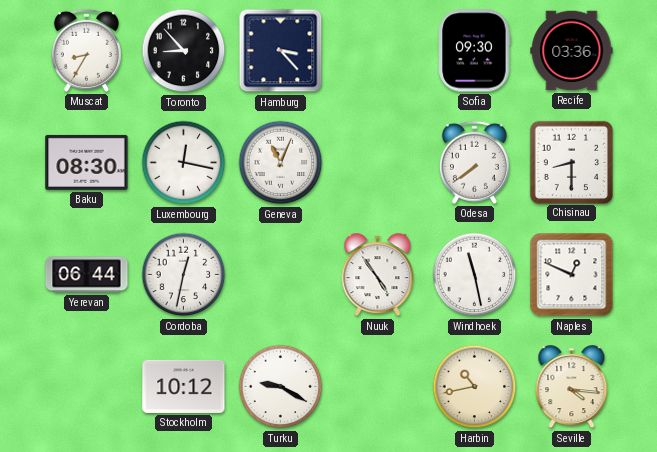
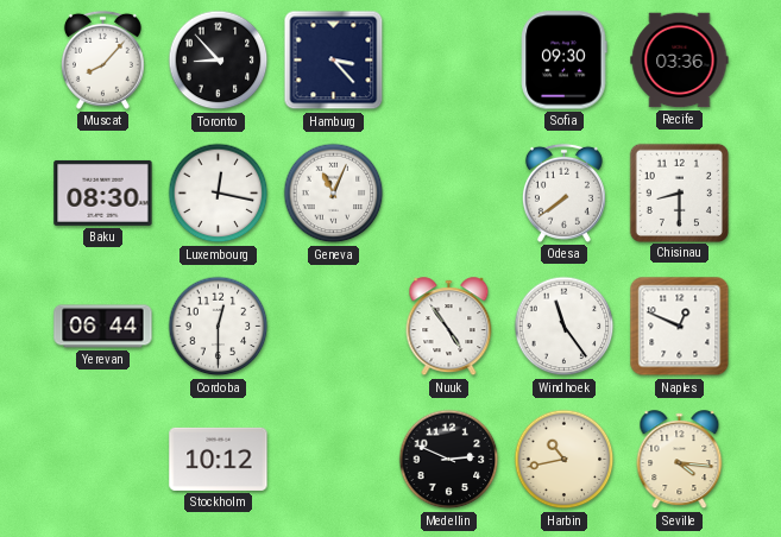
Muscat: 8:35 -> 8:07 (102, 59)
Cordoba: 12:32 -> 12:30 (219, 327)
Windhoek: 11:28 -> 11:24 (565, 327)
Turku: 9:20 -> none (281, 387)
Medellin: none -> 2:49 (449, 460)
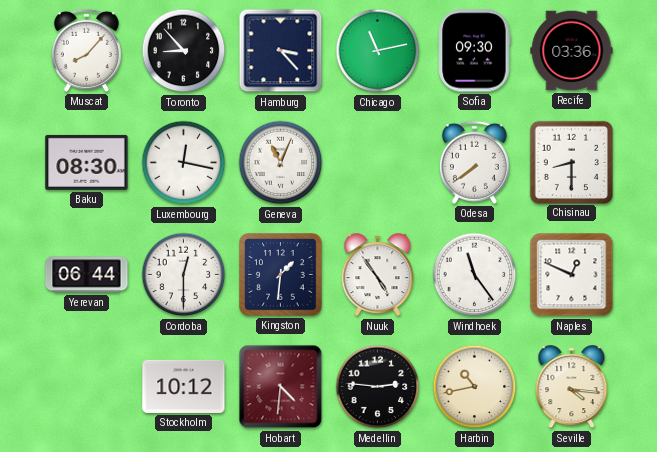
Chicago: none -> 11:13 (378, 51)
Kingston: none -> 1:31 (281, 275)
Hobart: none -> 4:31 (281, 387)
Medellin: 2:49 -> 2:46 (378, 387)
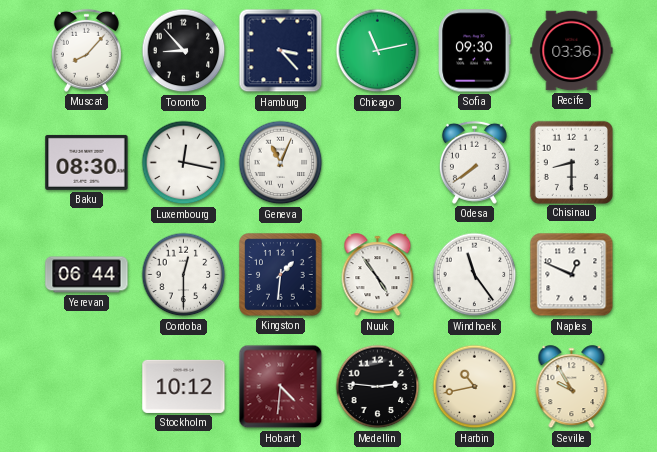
Seville: 4:16 -> 9:55 (572, 387)
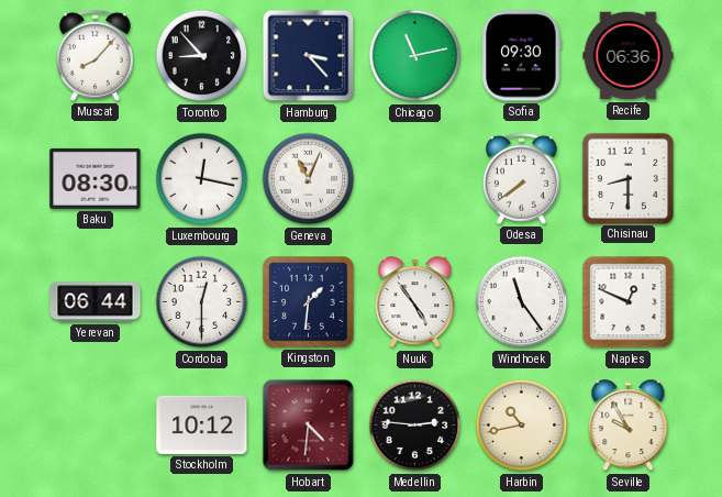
Recife: 03:36 -> 06:36 (629, 56)
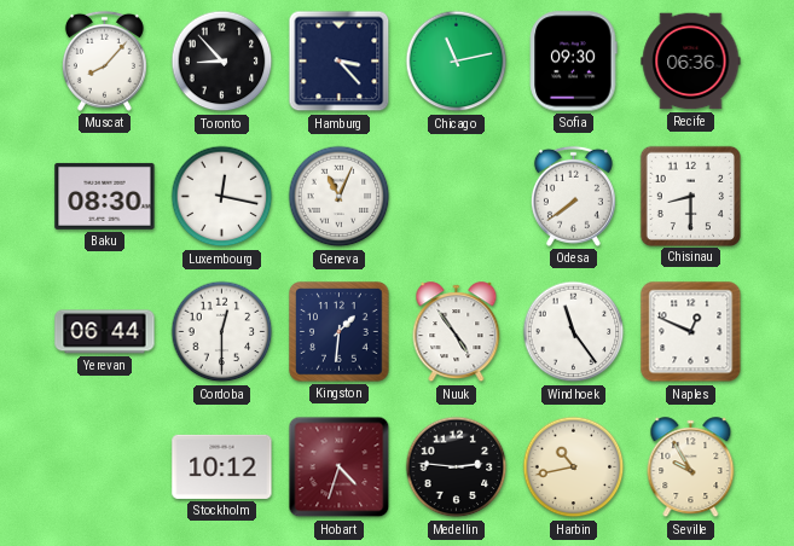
Hobart: 4:31 -> 4:33 (340, 467)
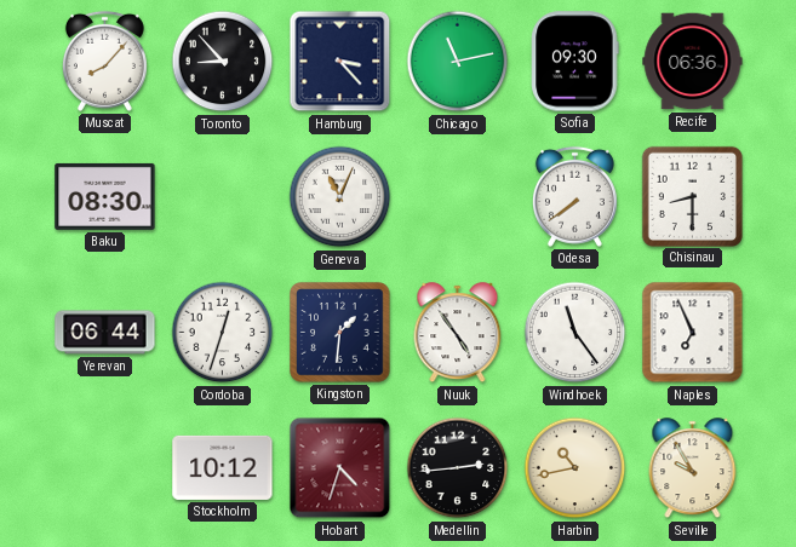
Luxembourg: 12:17 -> none (222, 197)
Cordoba: 12:30 -> 12:33 (223, 333)
Naples: 12:49 -> 6:56 (693, 333)
Medellin: 2:46 -> 2:44 (458, 468)
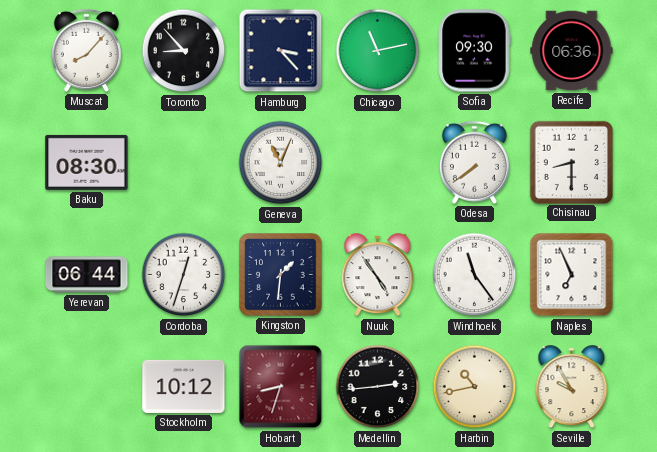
Hobart: 4:33 -> 8:33 (281, 387)
